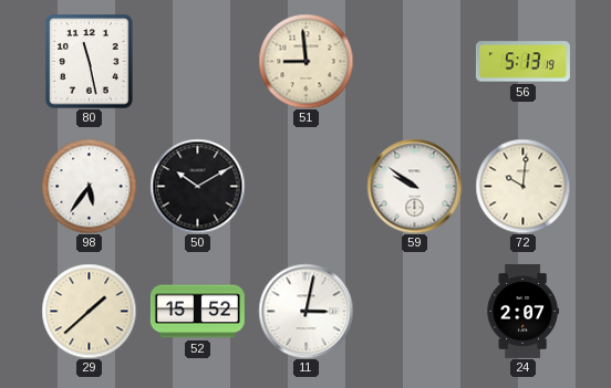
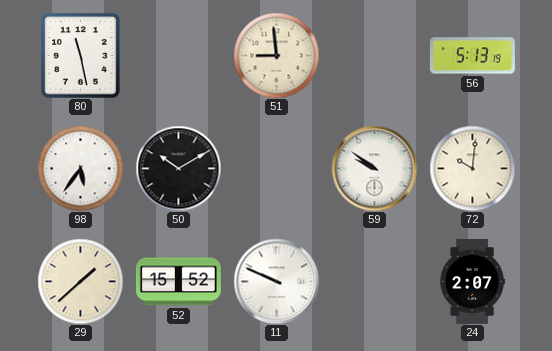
11: 3:02 -> 9:49 (276, 281)
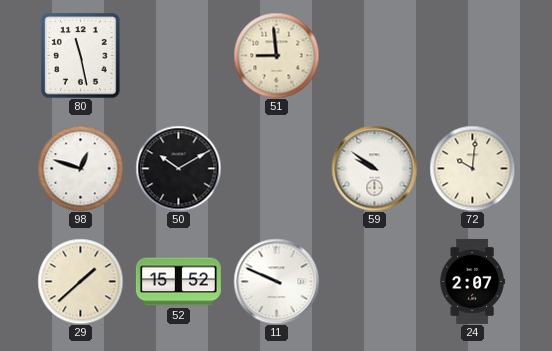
56: 5:13 -> none (472, 56)
98: 5:36 -> 12:48 (80, 168)
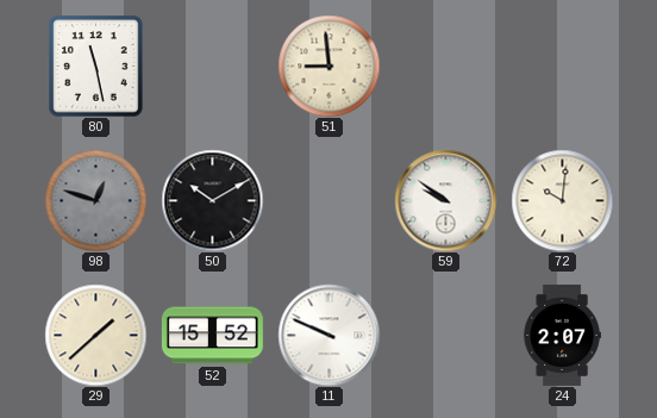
98 dial: white -> grey (95, 200)
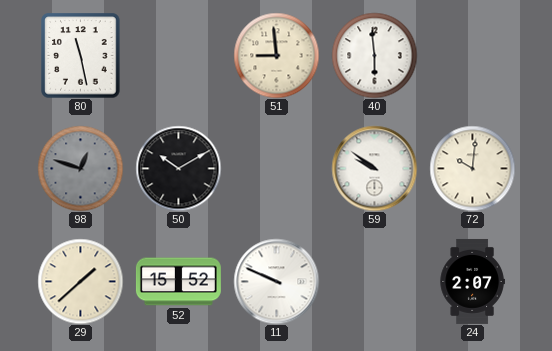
40: none -> 5:59 (374, 55)
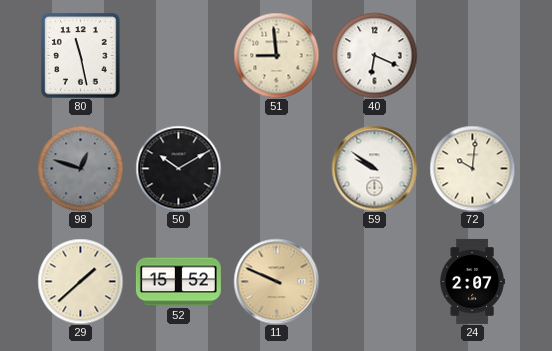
40: 5:59 -> 6:19 (374, 55)
11 dial: white -> champagne (276, 281)
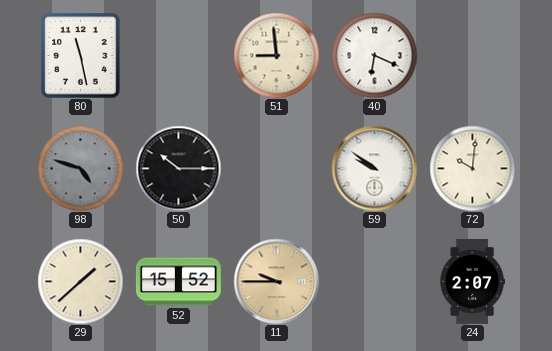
98: 12:48 -> 4:48 (80, 168)
50: 10:10 -> 10:15 (178, 168)
11: 9:49 -> 9:45 (276, 281)
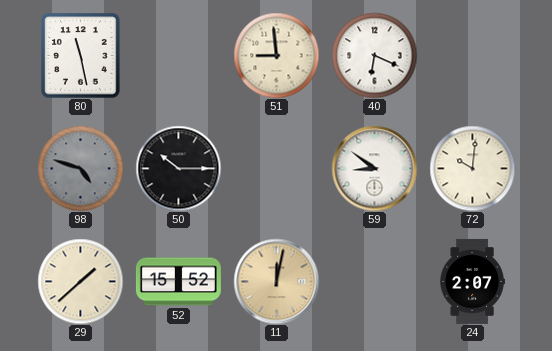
59: 9:51 -> 8:51 (374, 168)
11: 9:45 -> 12:02 (276, 281)
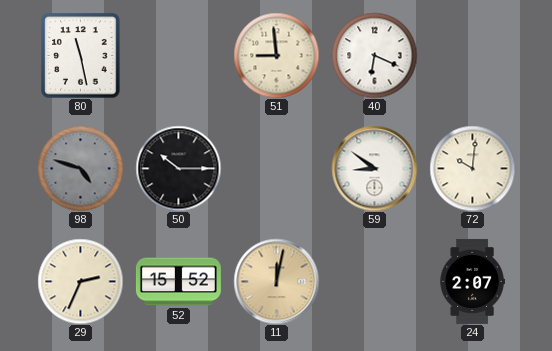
29: 1:38 -> 2:34 (80, 281)
